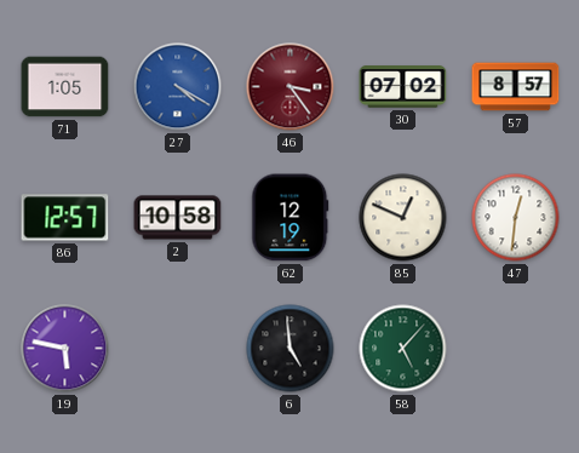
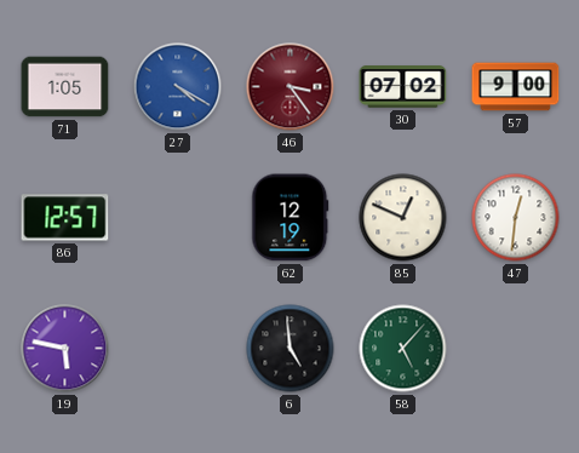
57: 8:57 -> 9:00 (516, 87)
2: 10:58 -> none (178, 218)
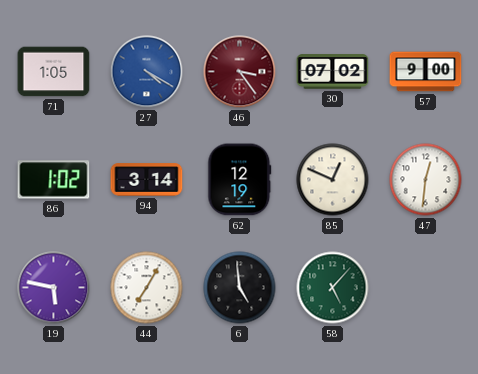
86: 12:57 -> 1:02 (54, 180)
94: none -> 3:14 (147, 180)
44: none -> 7:05 (147, 288)
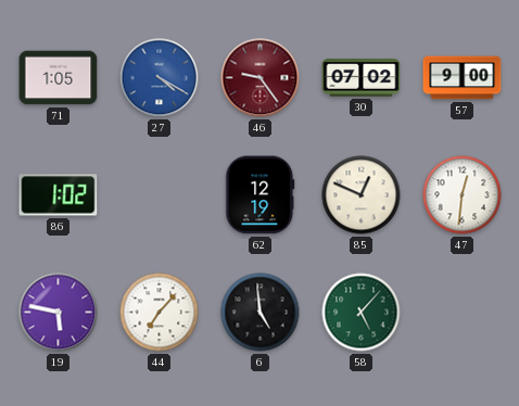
46: 3:24 -> 9:24 (261, 78)
94: 3:14 -> none (147, 180)
44: 7:05 -> 7:07 (160, 313)
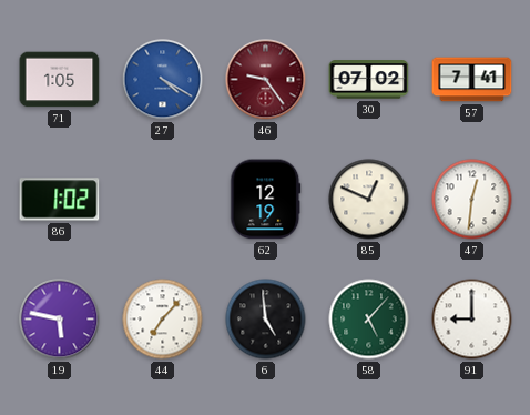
57: 9:00 -> 7:41 (472, 80)
91: none -> 9:00 (472, 320)
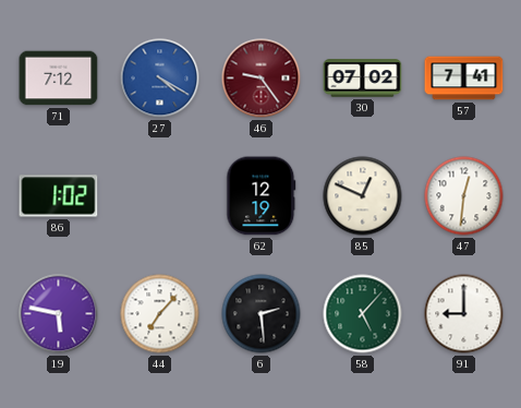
71: 1:05 -> 7:12 (59, 79)
6: 4:59 -> 2:29 (262, 314)
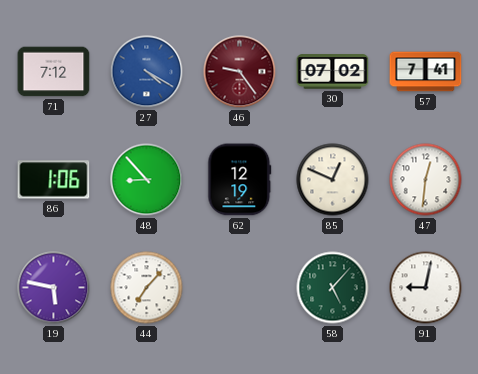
86: 1:02 -> 1:06 (54, 180)
48: none -> 8:53 (147, 180)
6: 2:29 -> none (262, 314)
91: 9:00 -> 9:02 (426, 288)
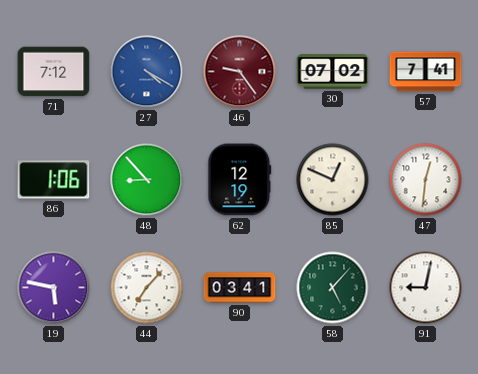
90: none -> 03:41 (240, 288)
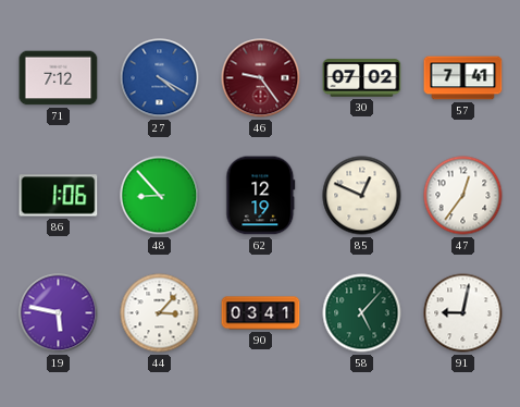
47: 12:31 -> 12:36 (463, 196)
44: 7:07 -> 3:07 (160, 313)
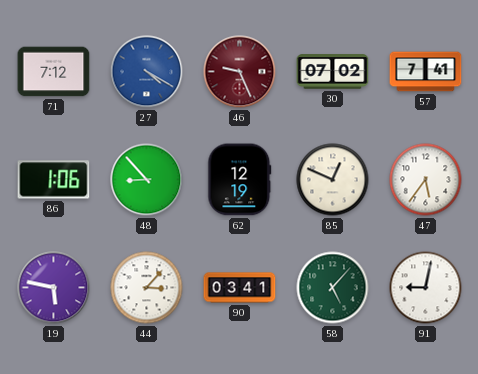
46: 9:24 -> 9:26 (240, 72)
47: 12:36 -> 5:36 (426, 180)
